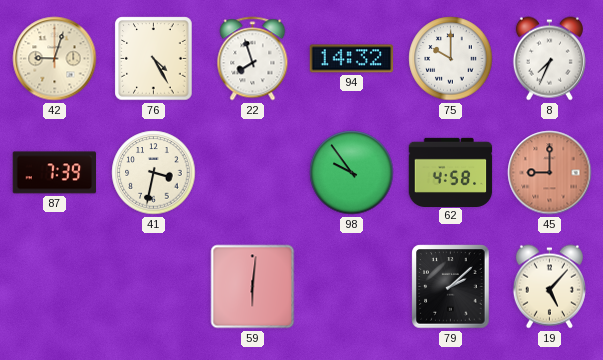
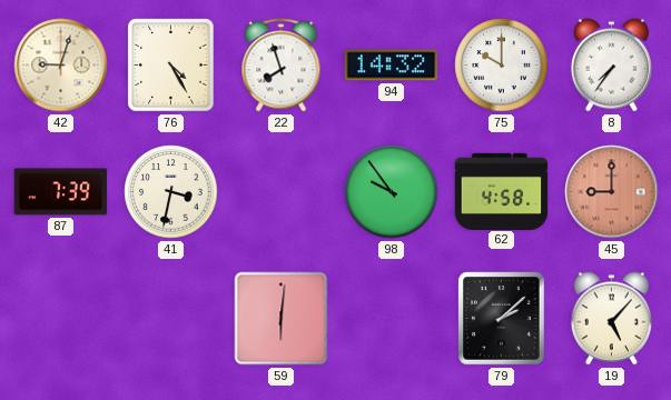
8: 7:34 -> 7:36 (611, 66)
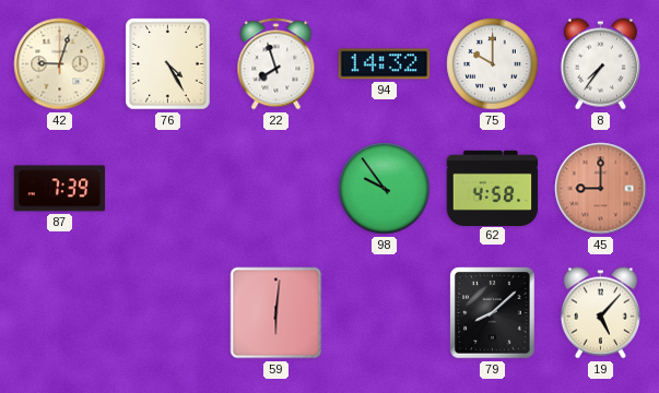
41: 3:32 -> none (171, 192)
79: 2:08 -> 8:08 (493, 313)
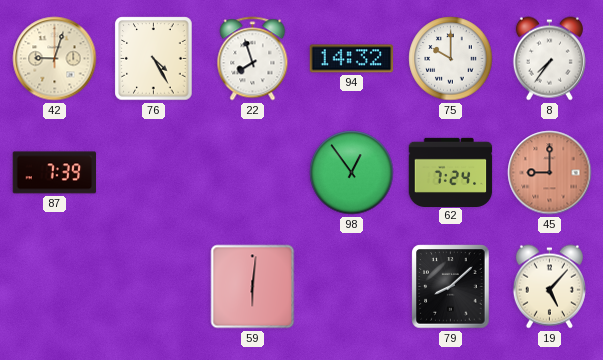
98: 9:54 -> 12:54 (352, 173)
62: 4:58 -> 7:24 (451, 172)
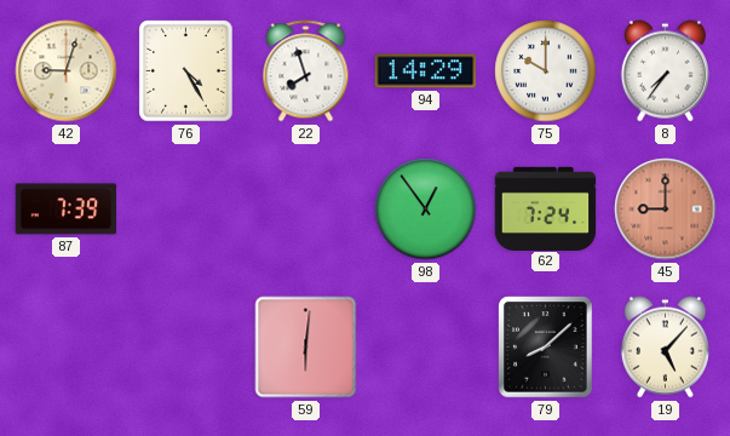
94: 14:32 -> 14:29 (426, 71)
